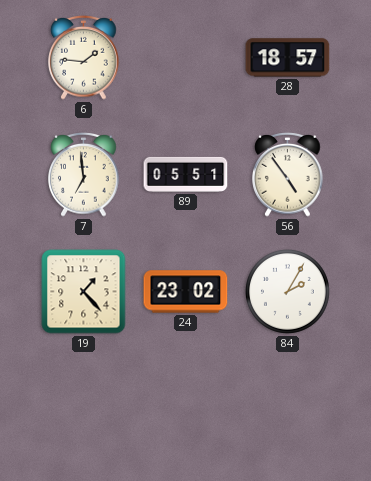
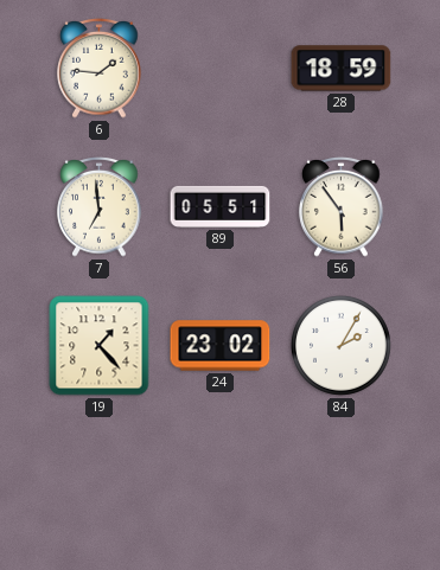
28: 18:57 -> 18:59 (342, 69)
56: 4:54 -> 5:54 (342, 207)
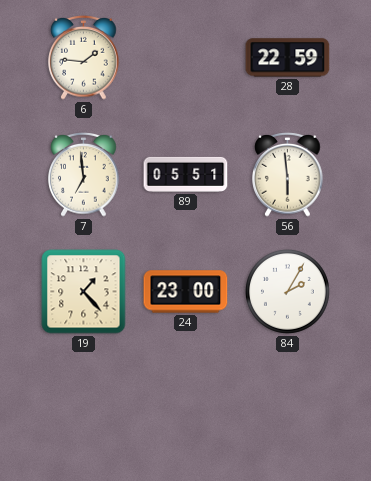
28: 18:59 -> 22:59 (288, 58)
56: 5:54 -> 5:59 (288, 175)
24: 23:02 -> 23:00 (186, 292)
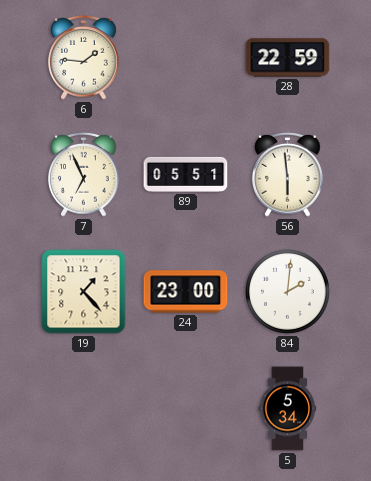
7: 6:59 -> 6:56 (84, 175)
84: 2:05 -> 2:01 (288, 292)
5: none -> 5:34 (288, 409)
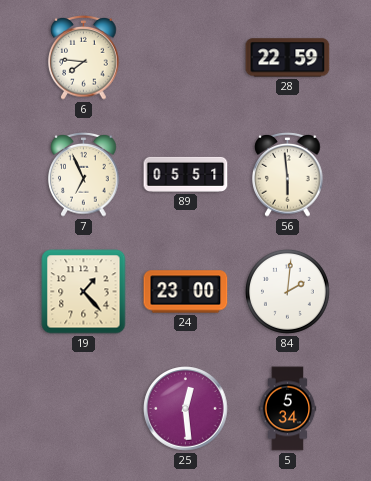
6: 1:46 -> 7:46 (84, 58)
25: none -> 12:29 (186, 409)
